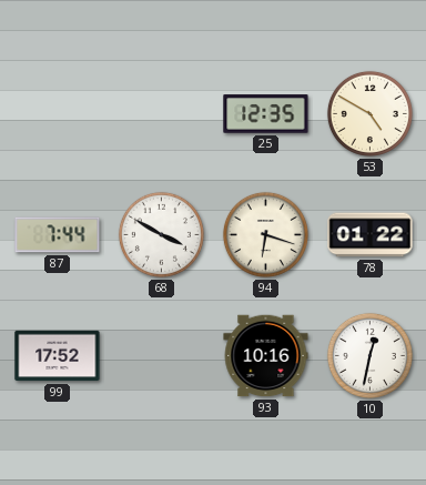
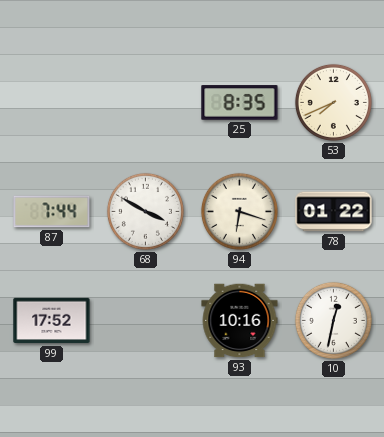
25: 12:35 -> 8:35 (240, 103)
53: 4:50 -> 7:41 (333, 102)
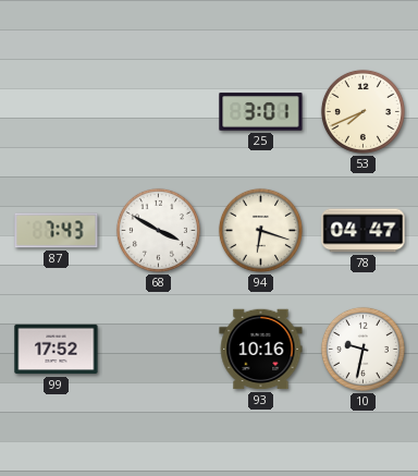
25: 8:35 -> 3:01 (261, 112)
87: 7:44 -> 7:43 (57, 231)
78: 01:22 -> 04:47 (364, 231)
10: 12:32 -> 9:32 (362, 349)
